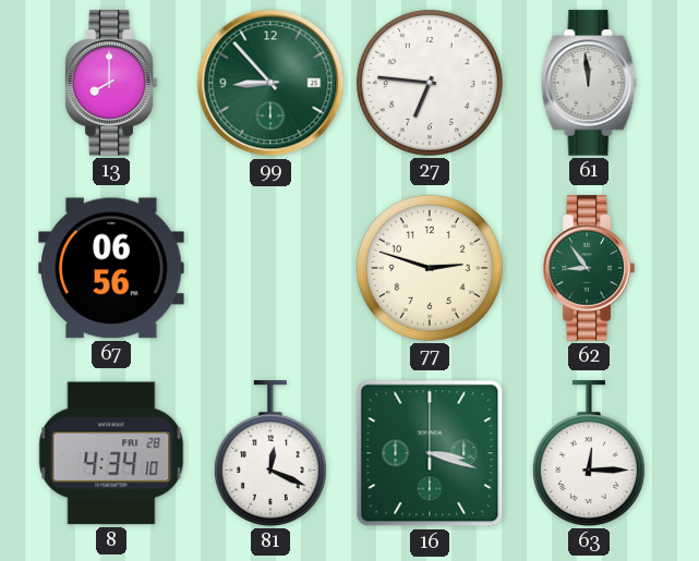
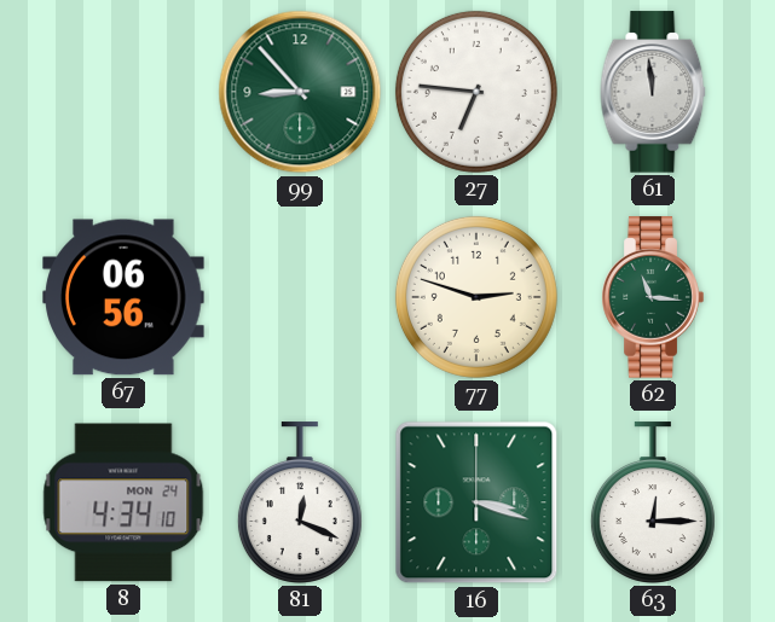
13: 8:00 -> none (111, 83)
62: 8:54 -> 11:16 (653, 297)
8 date: FRI 28 -> MON 24 (123, 502)
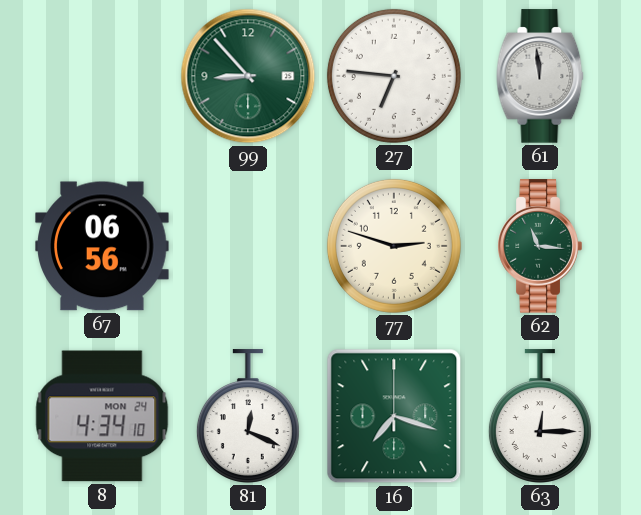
16: 3:18 -> 7:18 (394, 416)
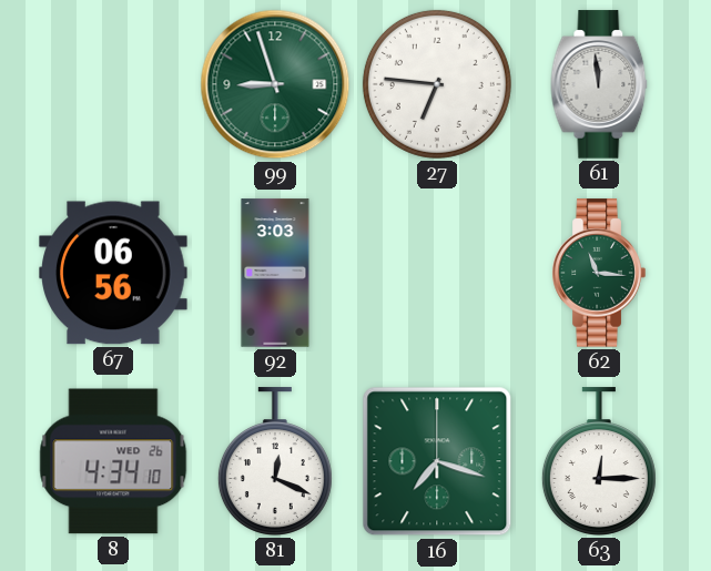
99: 8:53 -> 8:57 (275, 84)
92: none -> 3:03 (275, 273)
77: 2:48 -> none (394, 246)
8 date: MON 24 -> WED 26 (113, 461)
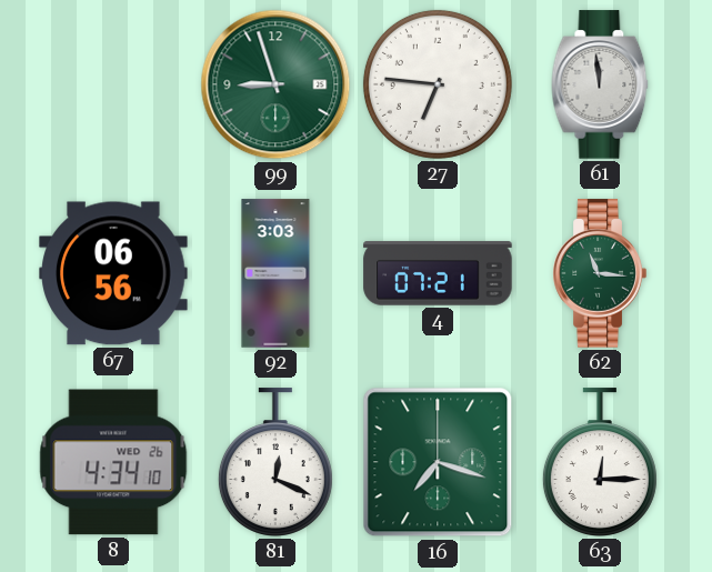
4: none -> 07:21 (438, 273)
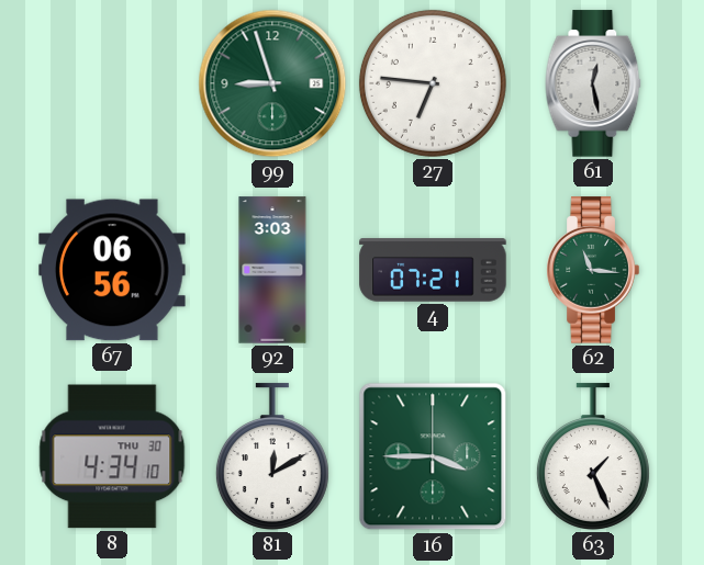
61: 11:59 -> 12:28 (593, 83)
8 date: WED 26 -> THU 30 (112, 456)
81: 12:19 -> 12:10 (272, 456)
16: 7:18 -> 3:45 (433, 456)
63: 12:15 -> 1:26 (593, 456)
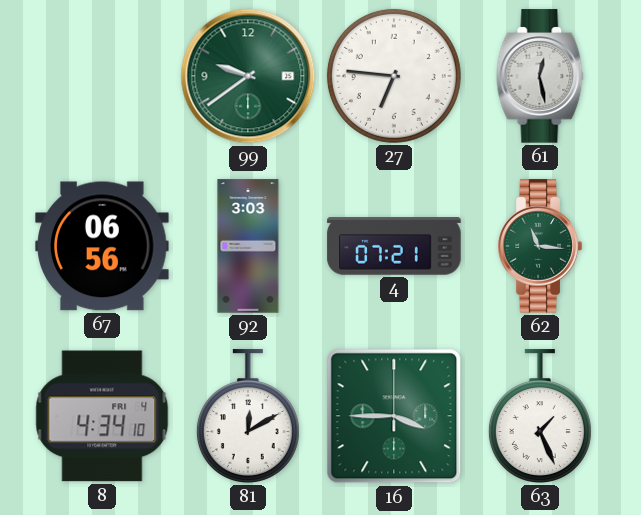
99: 8:57 -> 9:39 (248, 76)
8 date: THU 30 -> FRI 4 (102, 416)
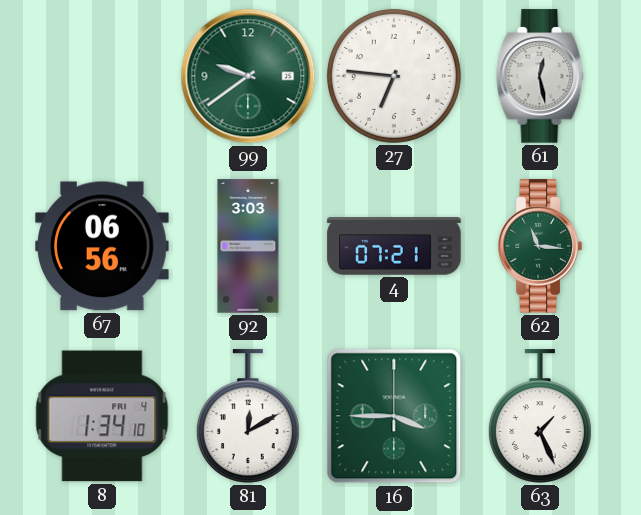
8: 4:34 -> 1:34 (102, 416)
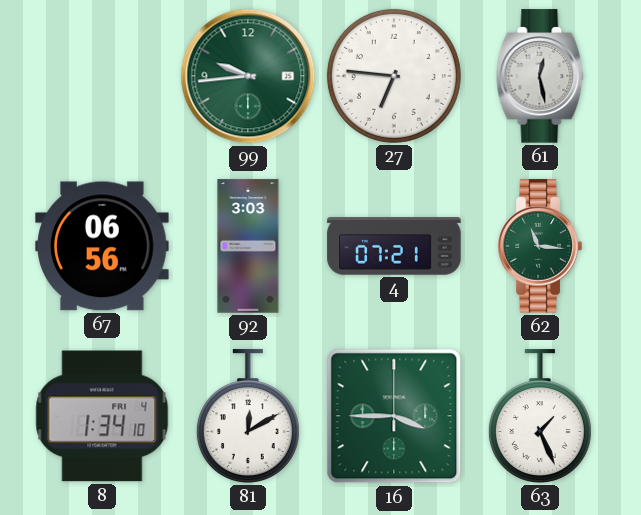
99: 9:39 -> 9:44 (248, 76)
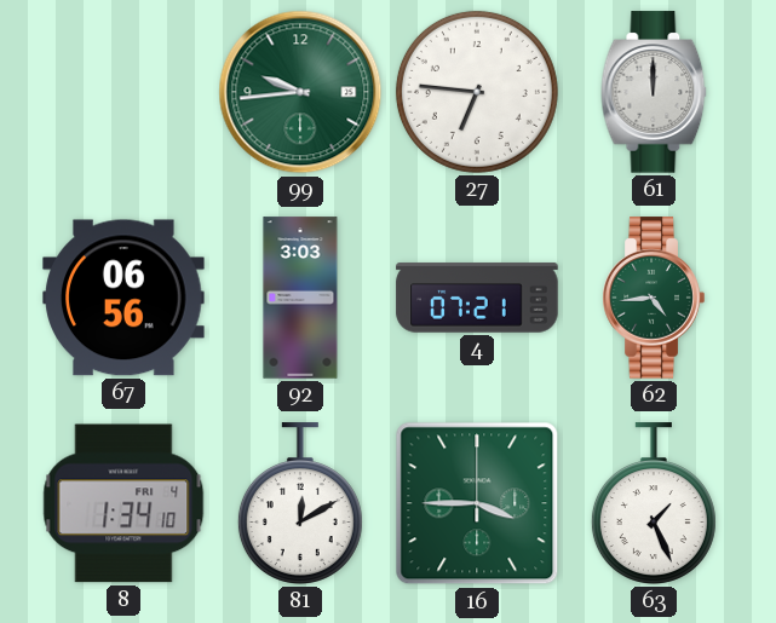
61: 12:28 -> 12:00 (654, 92)
62: 11:16 -> 4:44 (654, 298)
